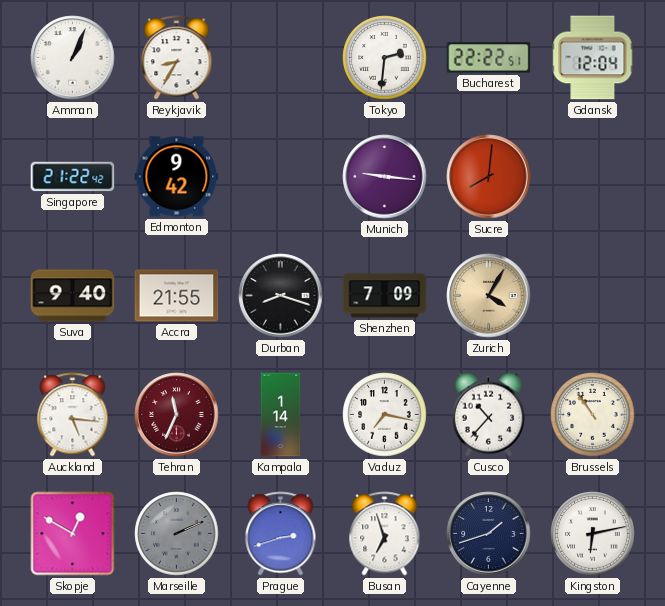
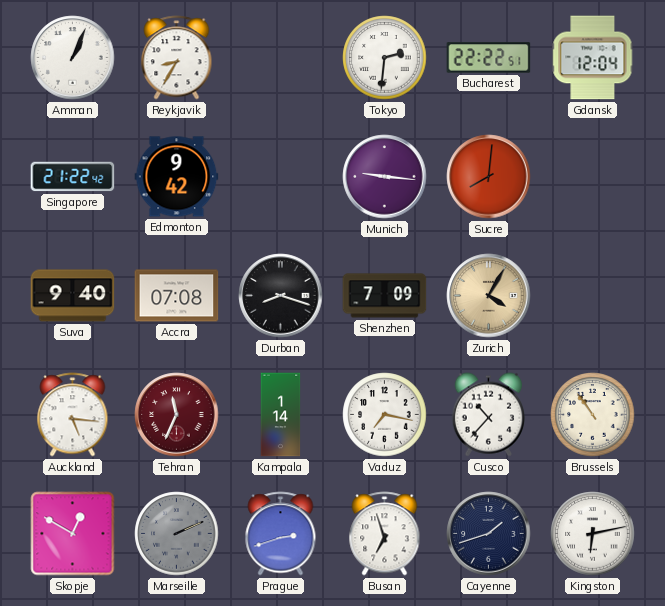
Accra: 21:55 -> 07:08 (177, 296)
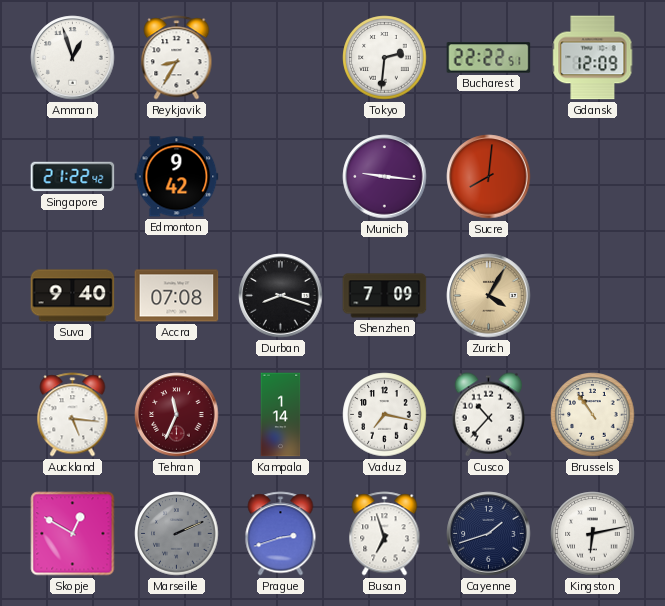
Amman: 1:04 -> 12:57 (73, 58)
Gdansk: 12:04 -> 12:09 (593, 58)
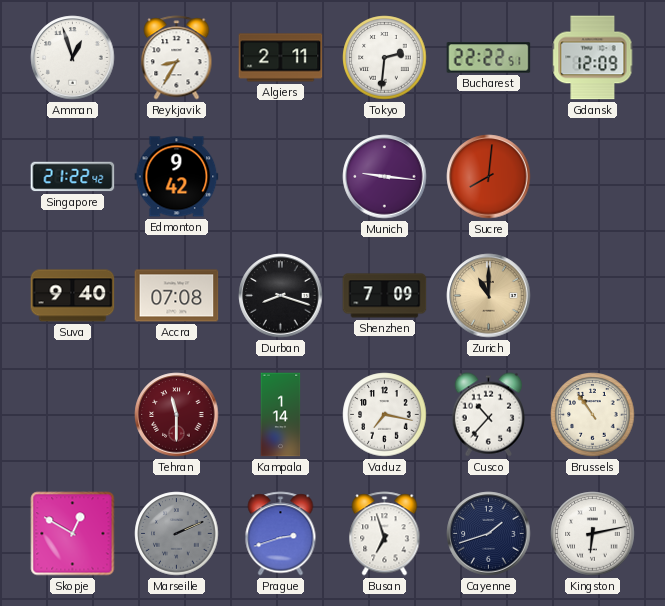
Algiers: none -> 2:11 (281, 58)
Zurich: 4:05 -> 11:00 (489, 296)
Auckland: 5:16 -> none (73, 415)
Tehran: 11:34 -> 11:30 (177, 415)
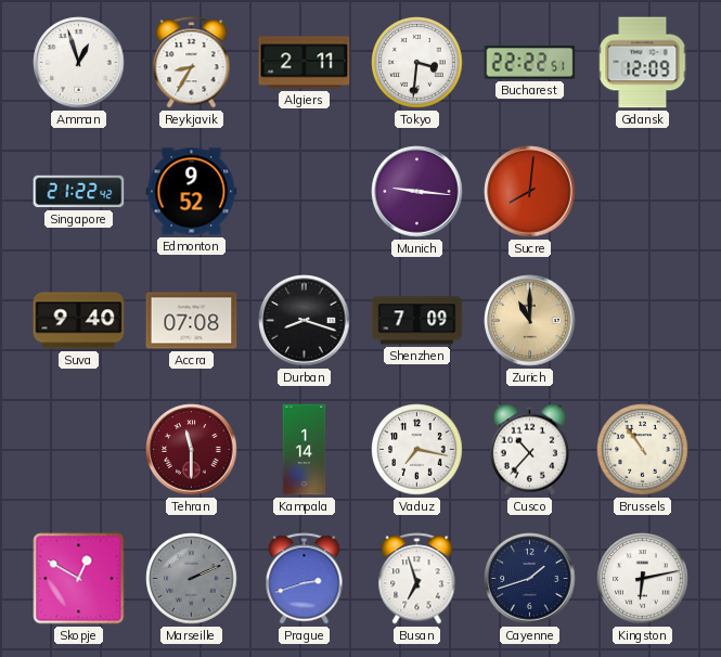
Tokyo: 2:31 -> 3:31 (417, 63)
Edmonton: 9:42 -> 9:52 (192, 192)
